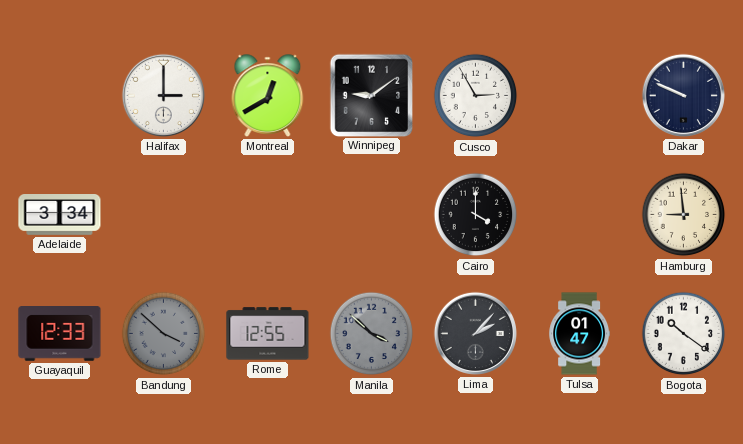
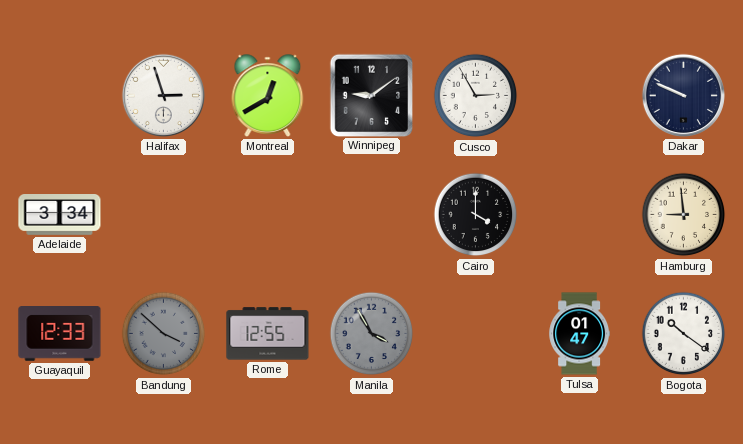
Halifax: 3:00 -> 2:57 (163, 95)
Manila: 3:52 -> 3:55 (372, 334)
Lima: 2:07 -> none (475, 333)
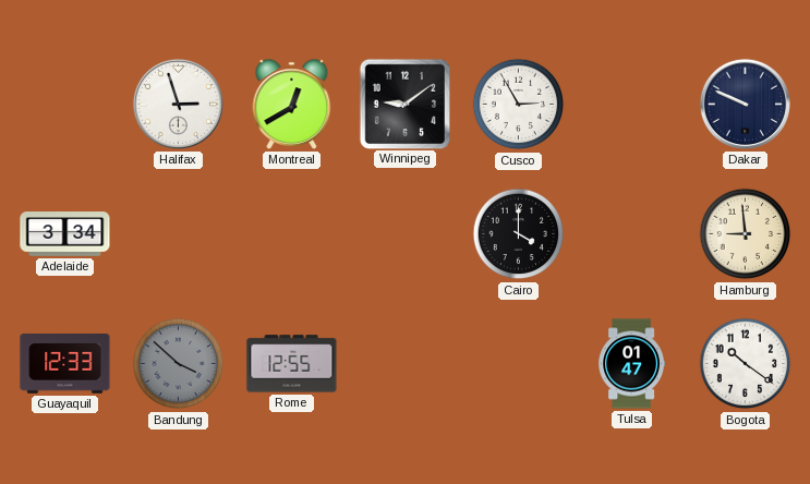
Manila: 3:55 -> none (372, 334)
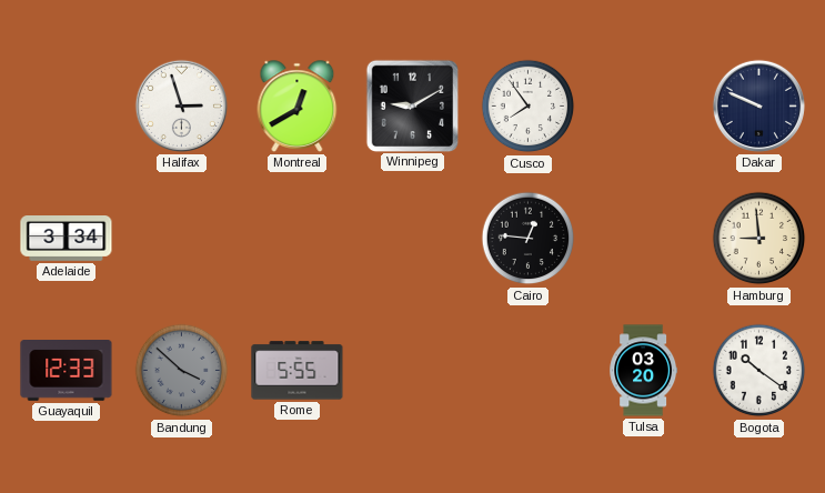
Winnipeg: 9:09 -> 9:10 (412, 105)
Cusco: 2:55 -> 7:54 (529, 107)
Cairo: 4:00 -> 12:46 (529, 239)
Rome: 12:55 -> 5:55 (298, 371)
Tulsa: 01:47 -> 03:20 (643, 371)
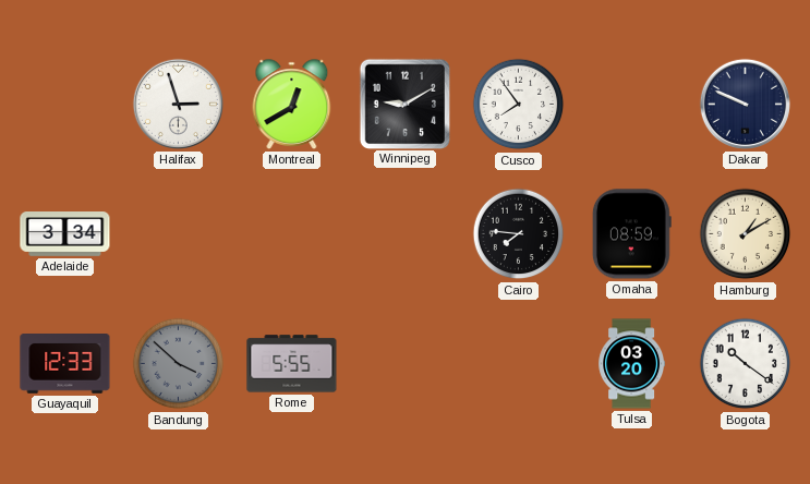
Cairo: 12:46 -> 7:46 (519, 234)
Omaha: none -> 08:59 (631, 234)
Hamburg: 8:59 -> 1:10 (746, 234)
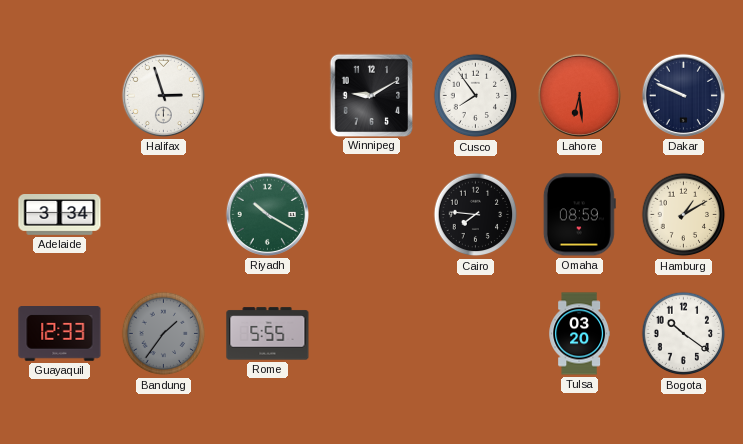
Montreal: 12:40 -> none (292, 105)
Lahore: none -> 6:29 (579, 95)
Riyadh: none -> 10:20 (267, 214)
Bandung: 3:52 -> 1:36 (164, 334)
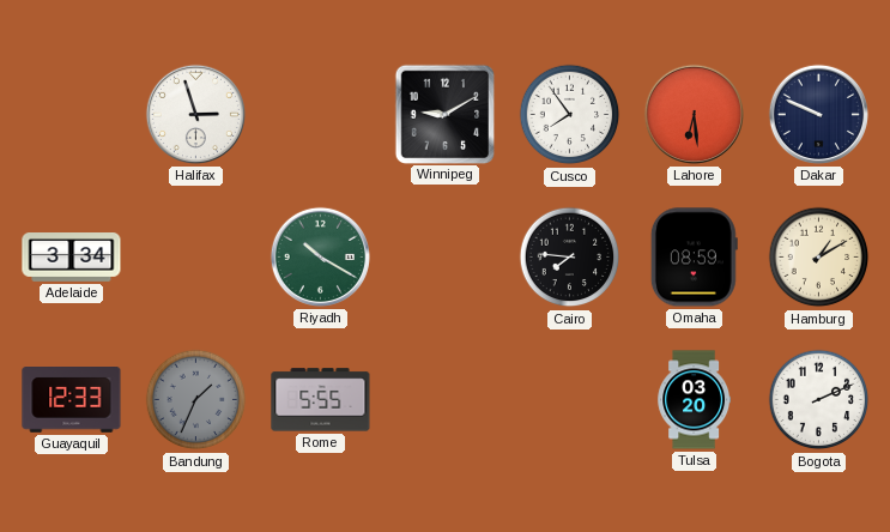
Bandung: 1:36 -> 1:34 (196, 400)
Bogota: 10:21 -> 2:11 (819, 400)
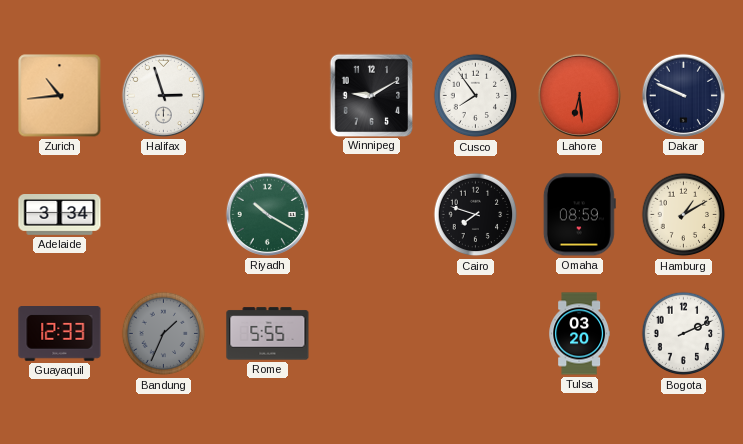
Zurich: none -> 10:44 (60, 96)
Cairo: 7:46 -> 7:48 (476, 215)
